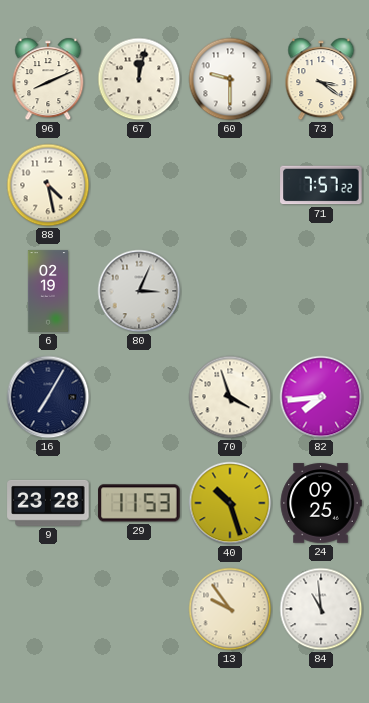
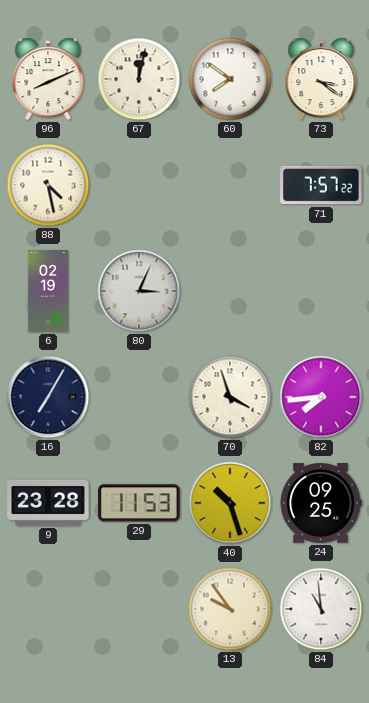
60: 9:30 -> 7:51 (230, 79)
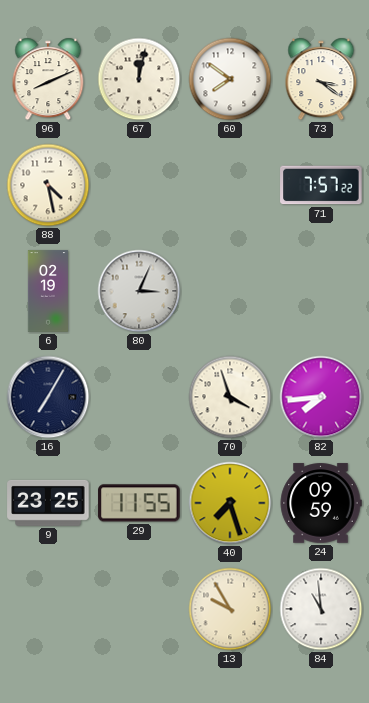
9: 23:28 -> 23:25 (48, 503)
29: 11:53 -> 11:55 (139, 503)
40: 10:27 -> 7:27 (230, 503)
24: 09:25 -> 09:59 (321, 503)
13: 9:54 -> 9:55 (230, 609)
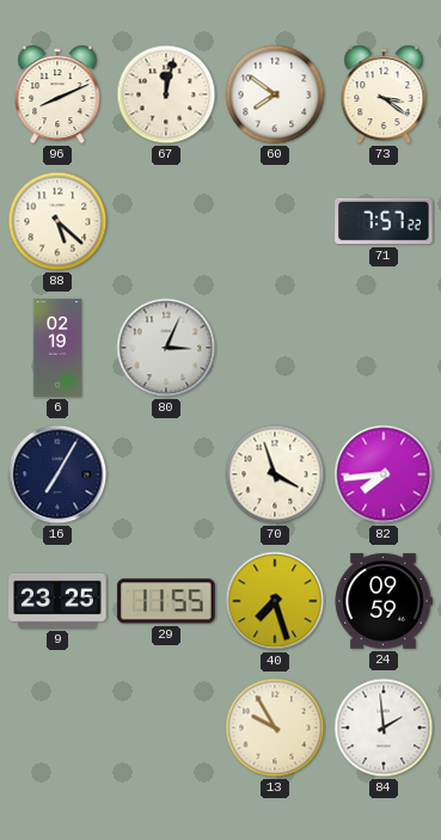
88: 4:28 -> 5:22 (57, 221)
84: 10:59 -> 1:59 (384, 728)
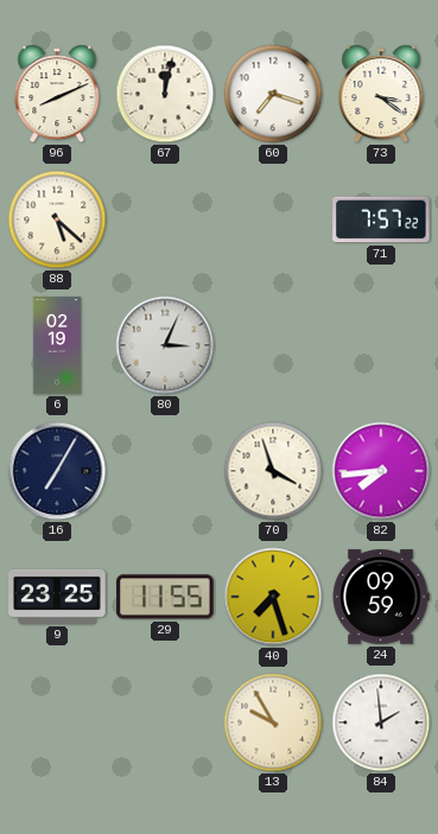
60: 7:51 -> 7:18 (273, 94)
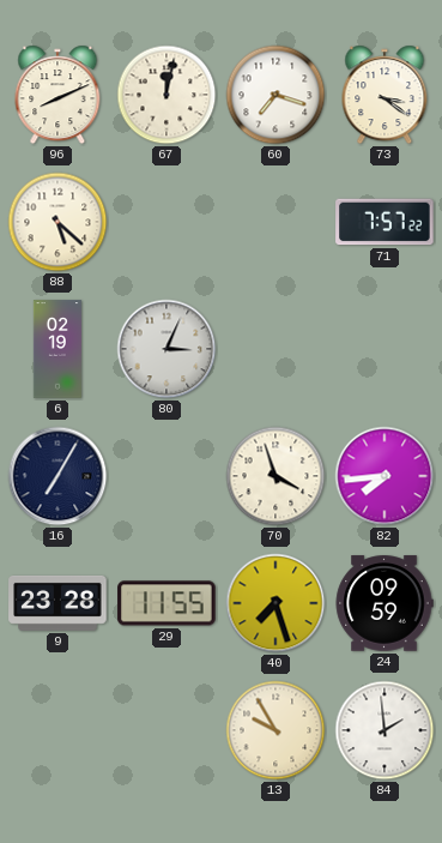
9: 23:25 -> 23:28 (57, 603)
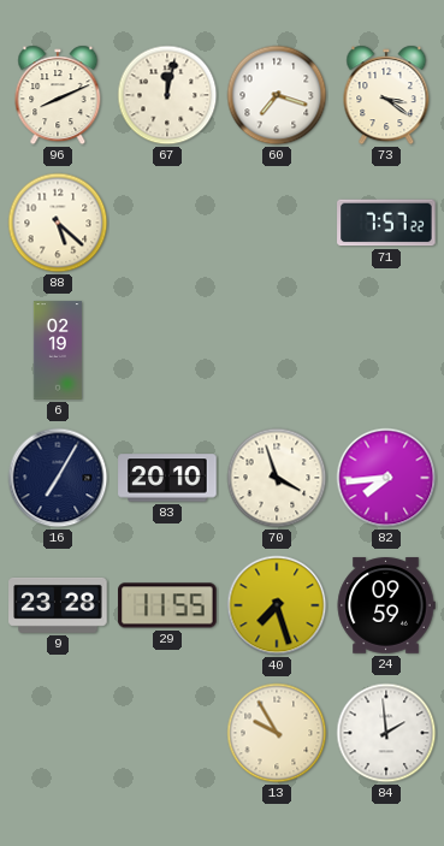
80: 3:04 -> none (166, 349)
83: none -> 20:10 (167, 478)
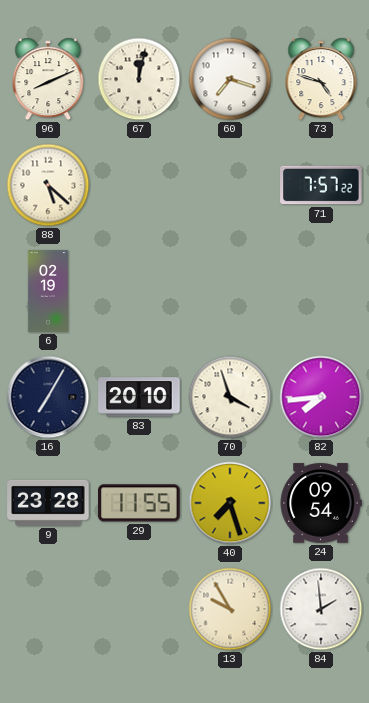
73: 3:21 -> 4:48 (321, 79)
24: 09:59 -> 09:54 (321, 503)
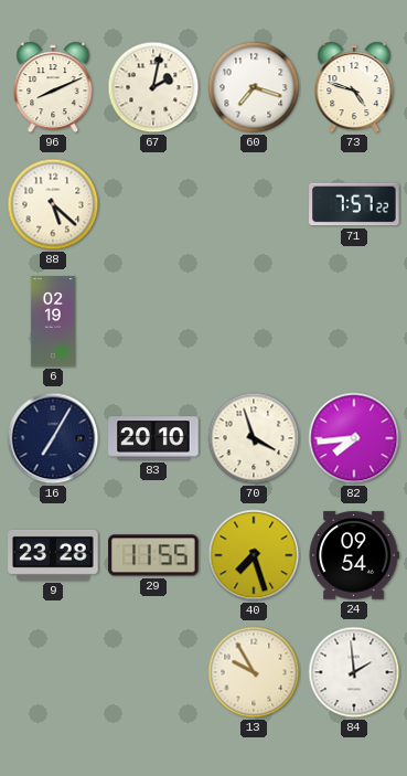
67: 12:02 -> 2:02 (153, 87)
